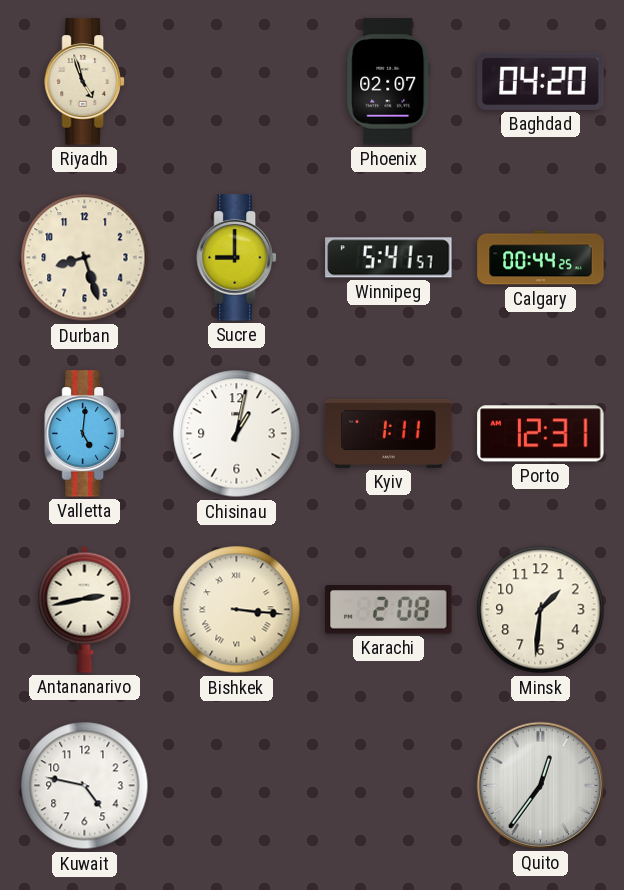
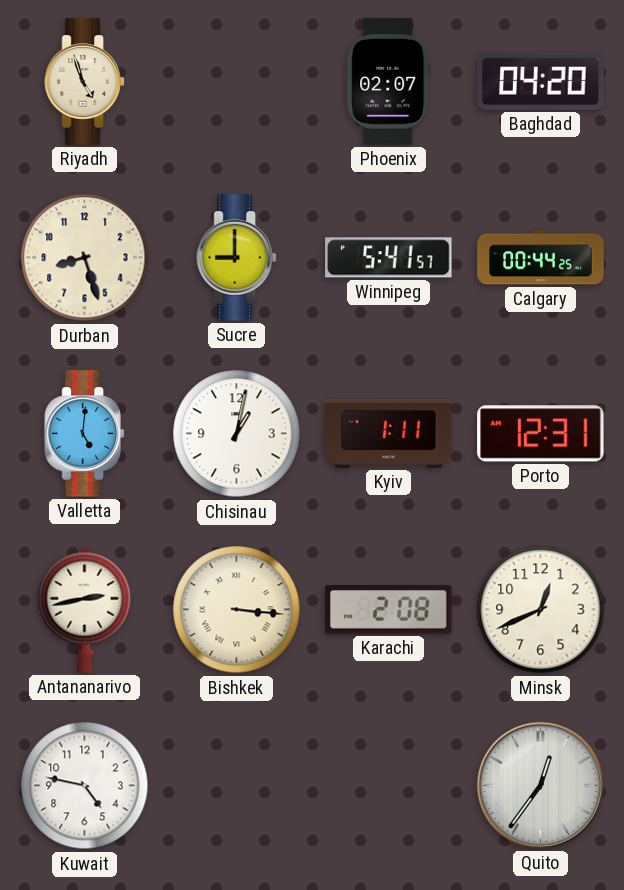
Minsk: 1:31 -> 12:41 (541, 610)
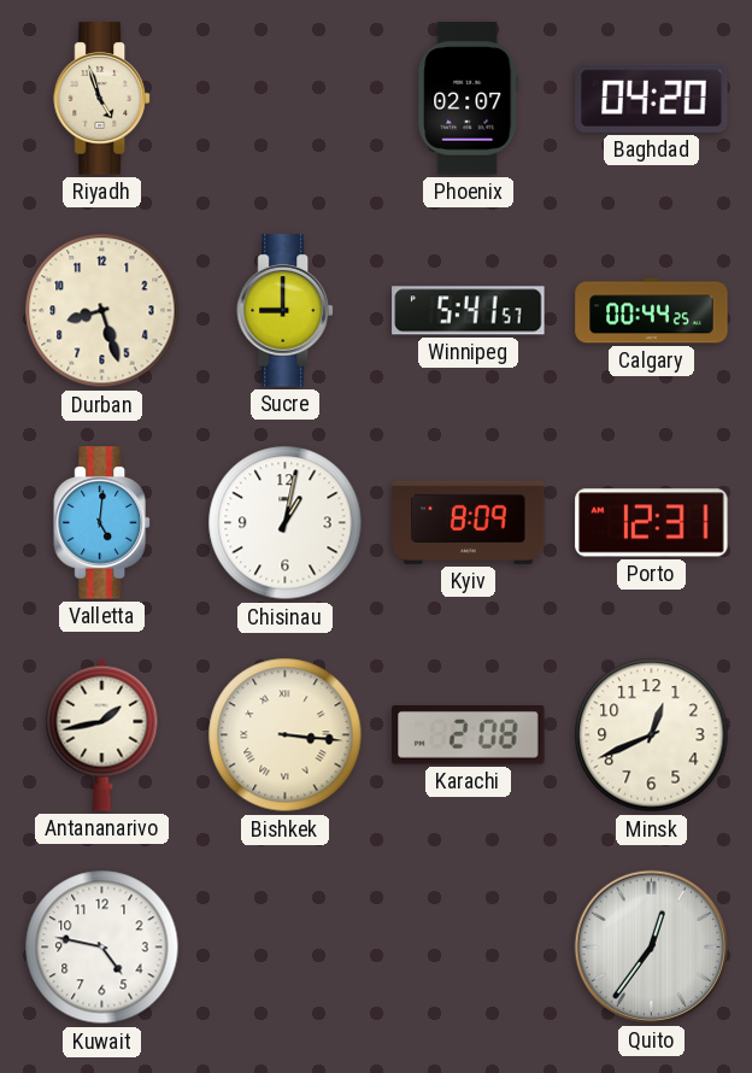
Kyiv: 1:11 -> 8:09 (469, 522)
Antananarivo: 2:43 -> 1:43 (102, 734)
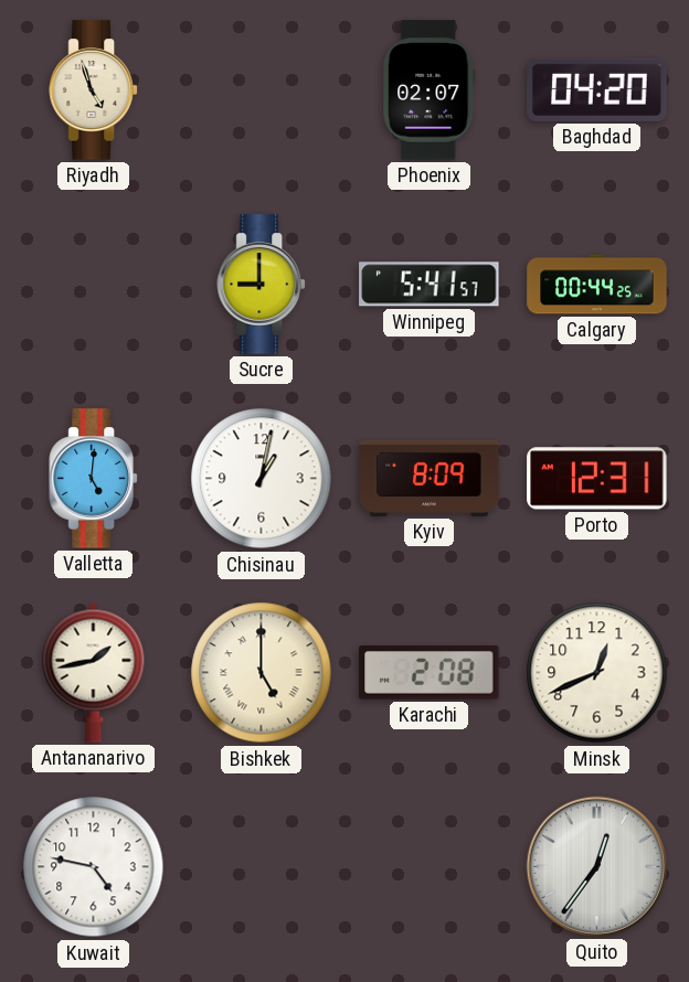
Durban: 8:27 -> none (102, 311)
Bishkek: 3:16 -> 5:00 (262, 673)
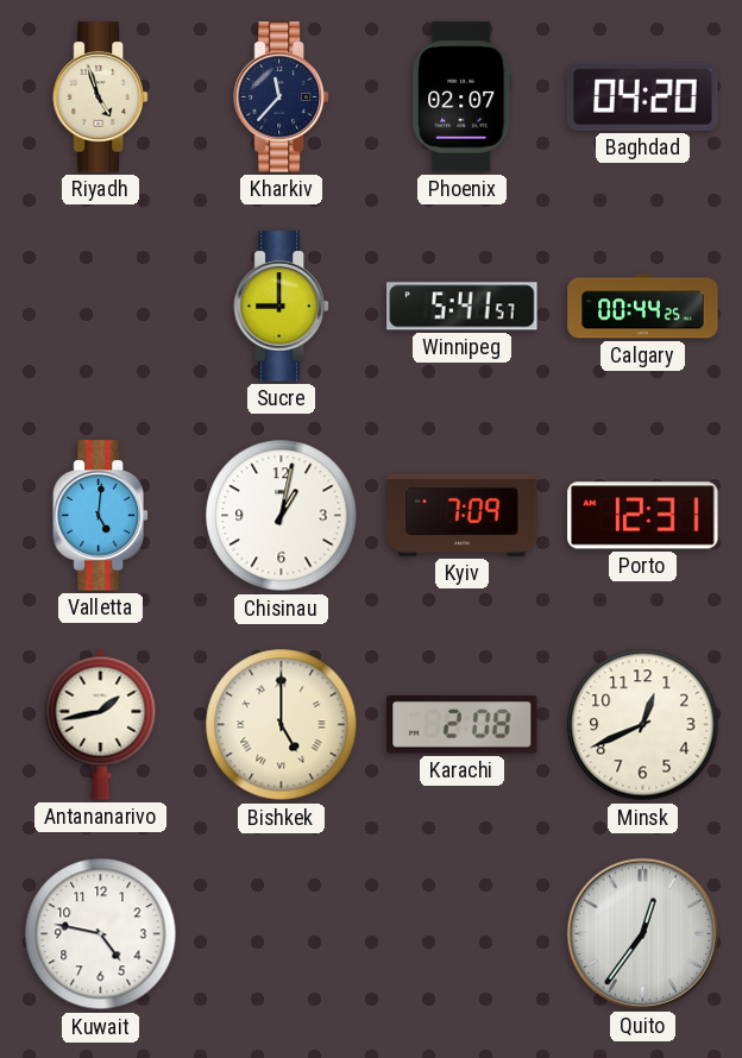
Kharkiv: none -> 11:37 (282, 97)
Kyiv: 8:09 -> 7:09 (463, 515)
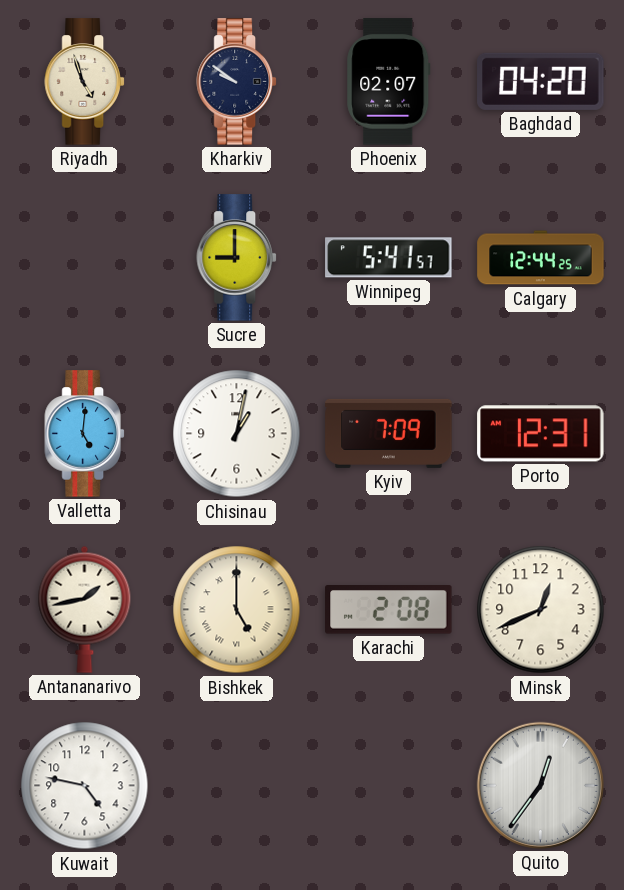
Kharkiv: 11:37 -> 9:51 (237, 82)
Calgary: 00:44 -> 12:44 (541, 258)
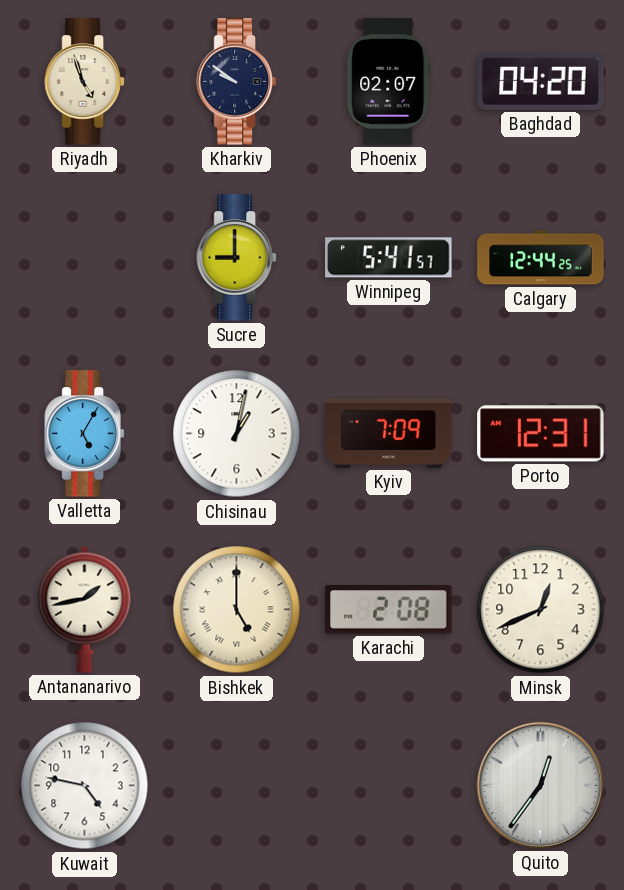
Valletta: 5:01 -> 5:05 (85, 434)
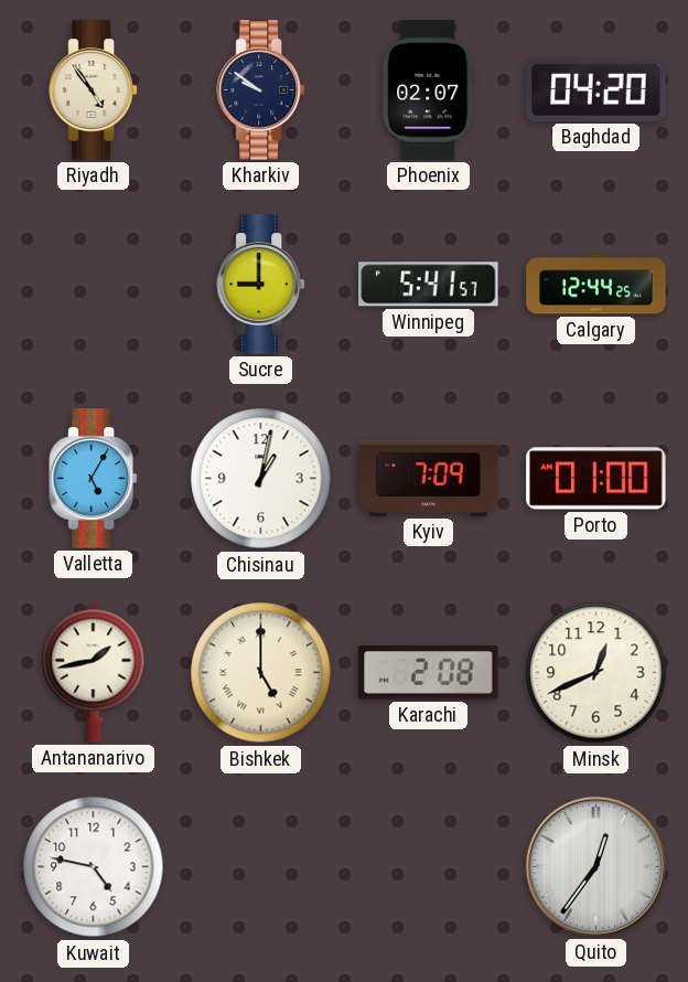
Riyadh: 4:57 -> 4:54 (94, 90)
Porto: 12:31 -> 01:00 (596, 479)
